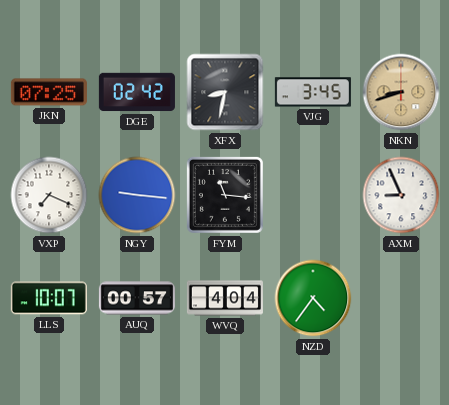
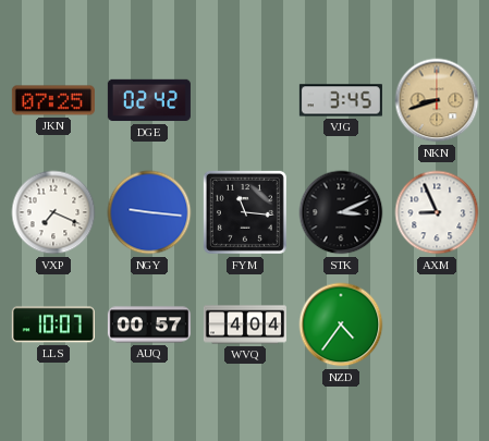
XFX: 8:32 -> none (225, 92)
STK: none -> 3:11 (341, 212)
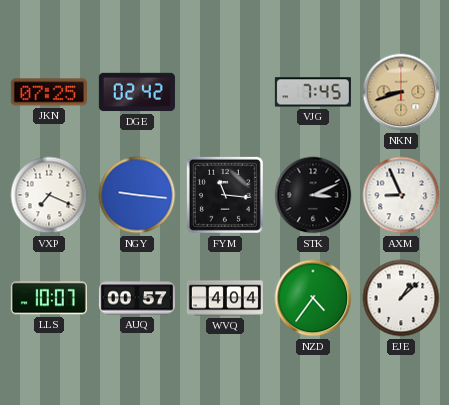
VJG: 3:45 -> 7:45 (313, 92)
EJE: none -> 1:08 (401, 298)
